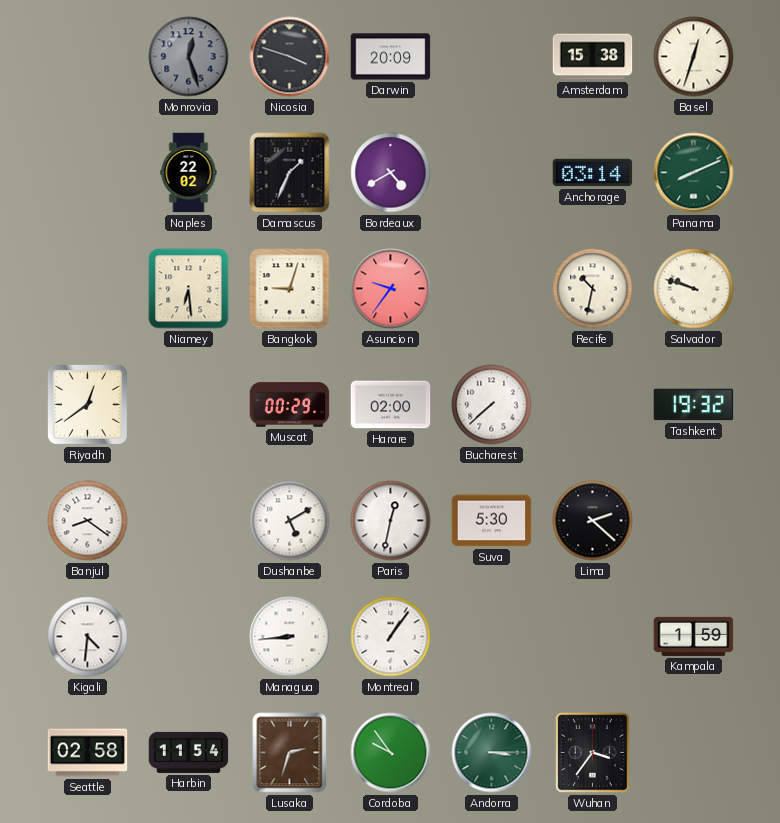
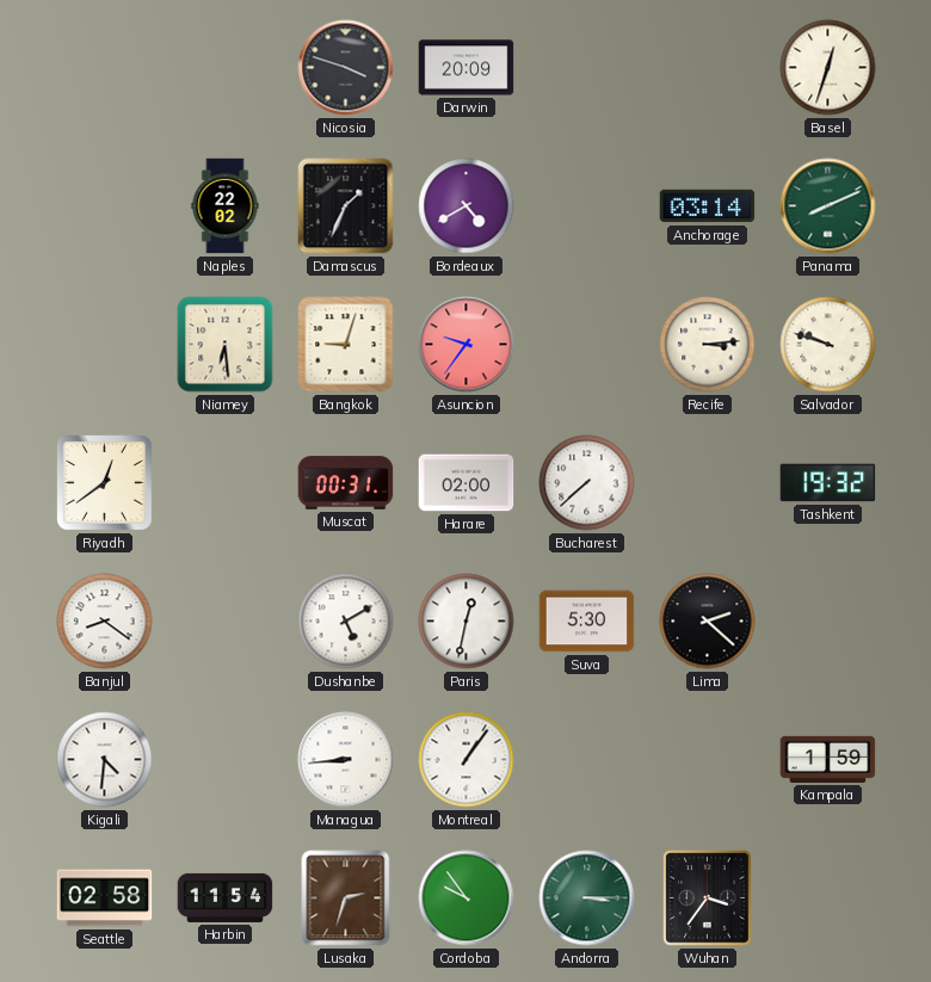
Monrovia: 12:27 -> none (189, 57)
Amsterdam: 15:38 -> none (593, 57)
Recife: 10:32 -> 3:14 (708, 345)
Muscat: 00:29 -> 00:31 (346, 483)
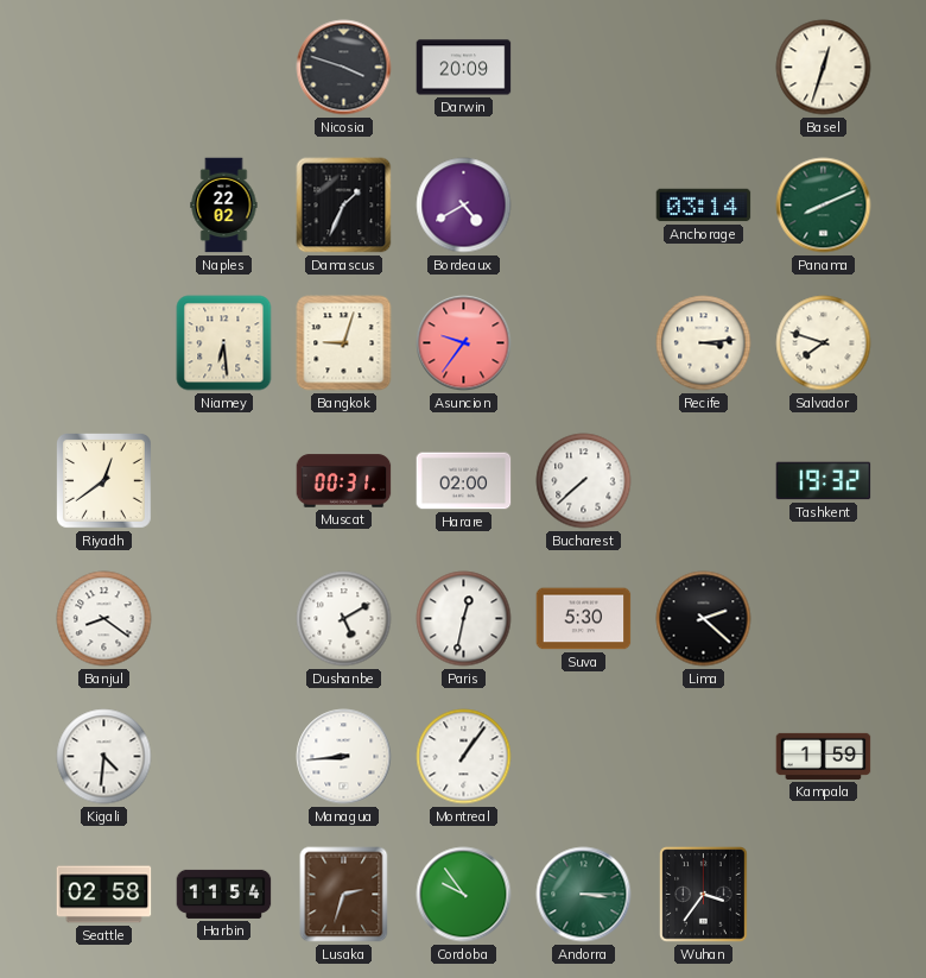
Salvador: 9:48 -> 7:48 (824, 343)
